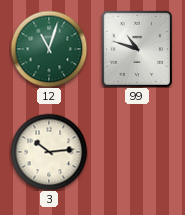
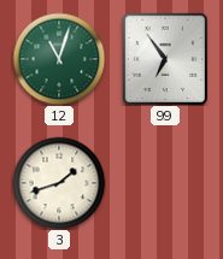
99: 10:48 -> 6:54 (165, 59)
3: 10:14 -> 1:42 (59, 183)
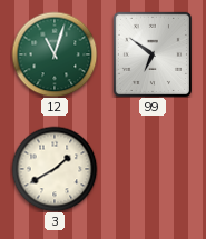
99: 6:54 -> 6:51 (153, 54)
3: 1:42 -> 1:40 (55, 169)
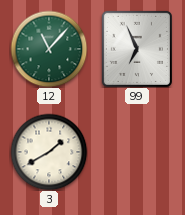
12: 11:03 -> 11:07 (49, 49)
99: 6:51 -> 6:56 (137, 49)
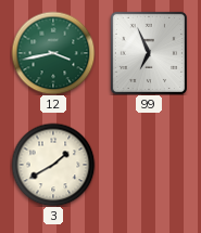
12: 11:07 -> 3:43 (53, 53)
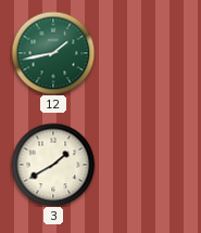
12: 3:43 -> 1:43 (53, 53)
99: 6:56 -> none (149, 53)
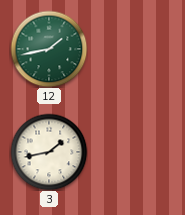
3: 1:40 -> 1:43 (49, 152)
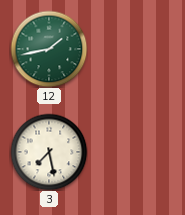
3: 1:43 -> 7:28 (49, 152)
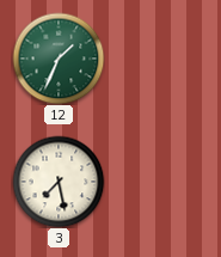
12: 1:43 -> 1:34 (59, 59)
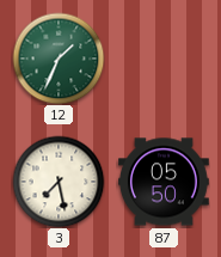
87: none -> 05:50 (165, 182)
